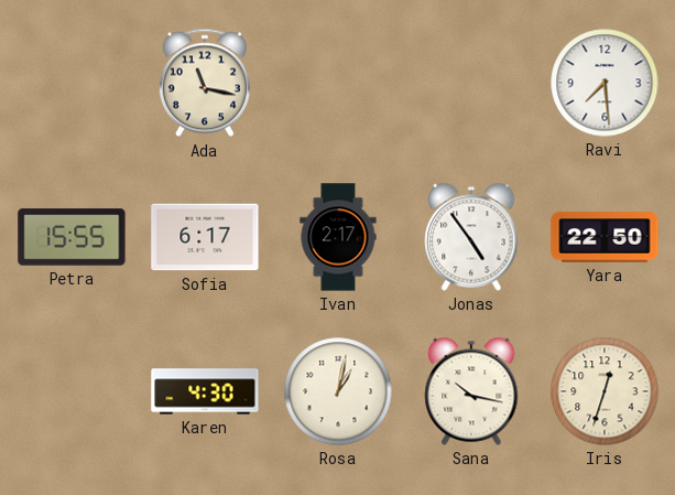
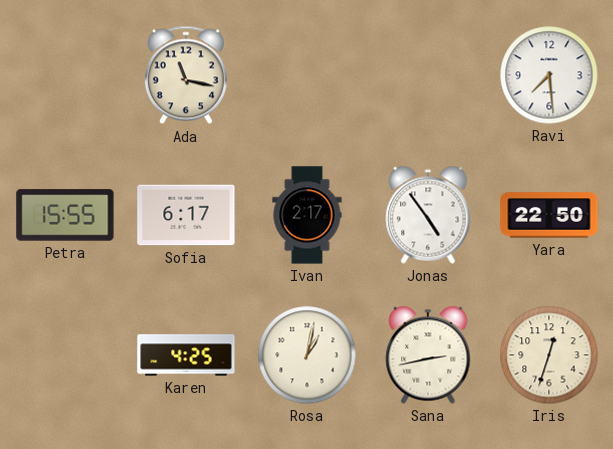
Karen: 4:30 -> 4:25 (186, 355)
Sana: 10:17 -> 2:43 (428, 355)
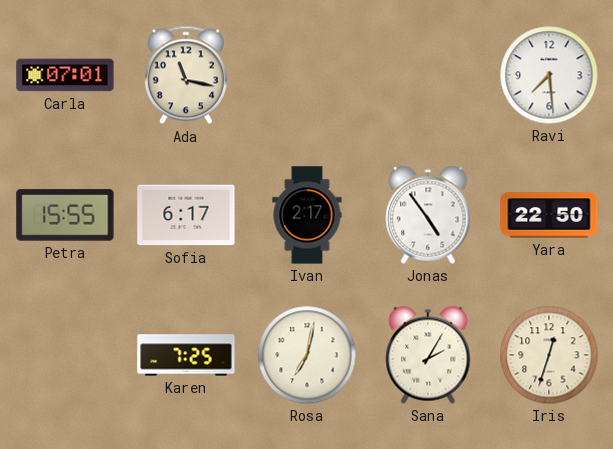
Carla: none -> 07:01 (65, 75)
Karen: 4:25 -> 7:25 (186, 355)
Rosa: 1:02 -> 7:02 (307, 355)
Sana: 2:43 -> 2:05 (428, 355)
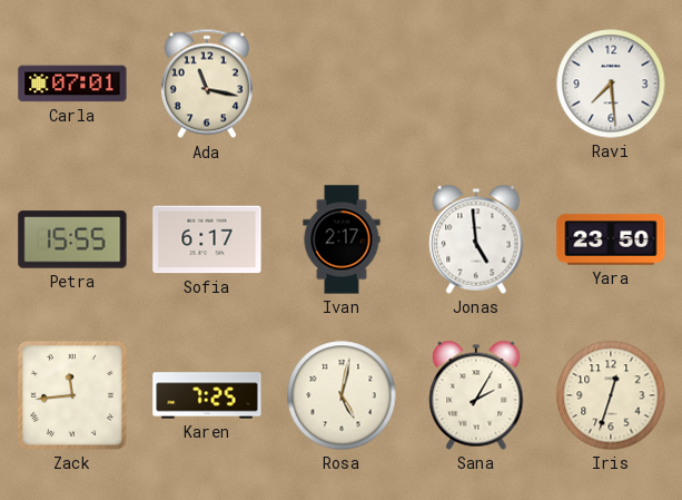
Jonas: 4:54 -> 4:59 (476, 239)
Yara: 22:50 -> 23:50 (611, 239)
Zack: none -> 11:44 (72, 395)
Rosa: 7:02 -> 5:02 (342, 395)
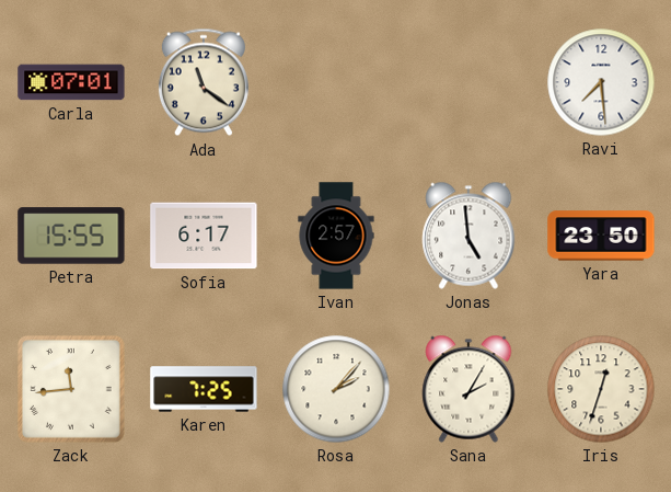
Ada: 11:17 -> 11:21 (204, 82)
Ivan: 2:17 -> 2:57 (336, 236)
Rosa: 5:02 -> 2:07 (336, 389)
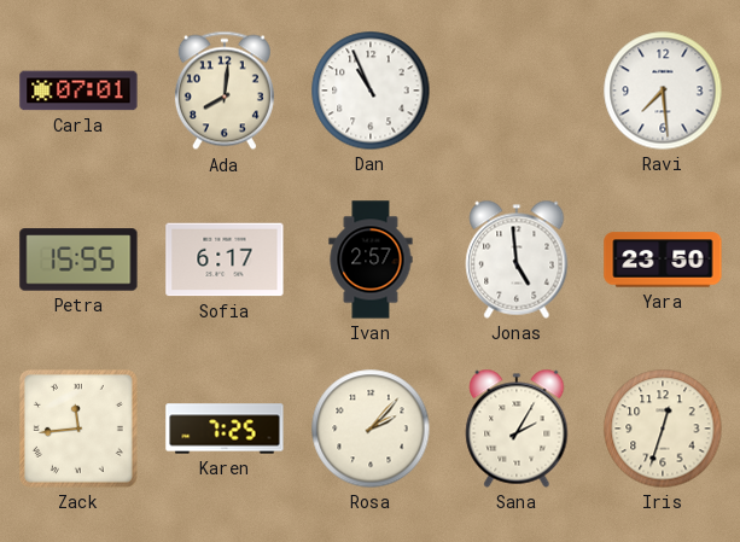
Ada: 11:21 -> 8:01 (225, 91)
Dan: none -> 10:56 (371, 91)
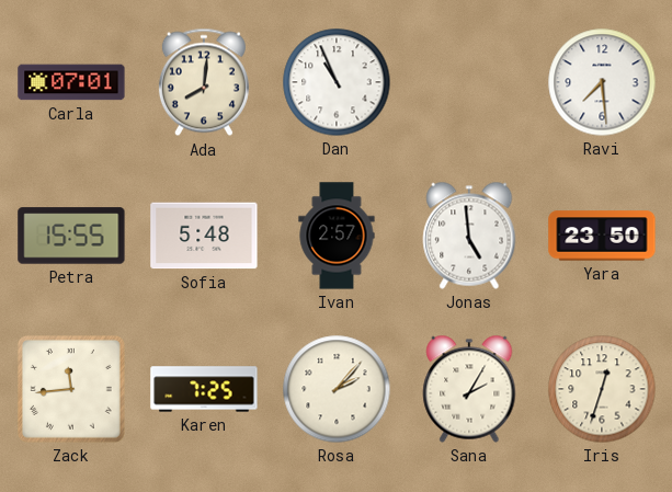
Sofia: 6:17 -> 5:48 (204, 236)
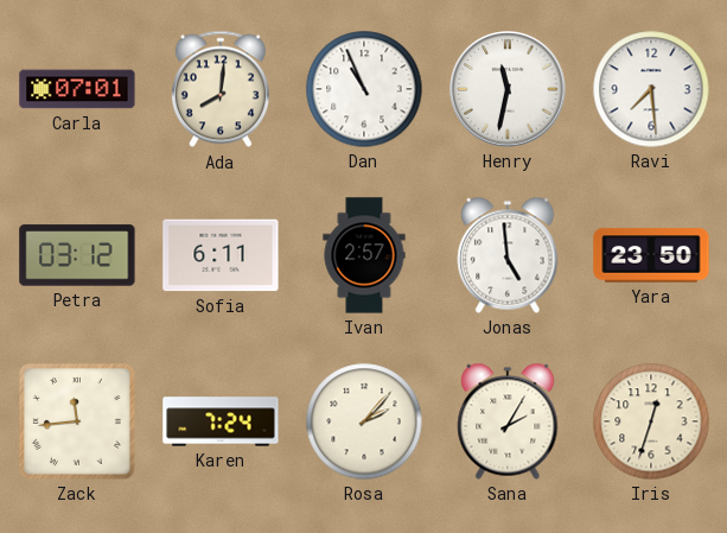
Henry: none -> 11:32 (508, 89)
Petra: 15:55 -> 03:12 (77, 255)
Sofia: 5:48 -> 6:11 (221, 255)
Karen: 7:25 -> 7:24 (221, 421)
